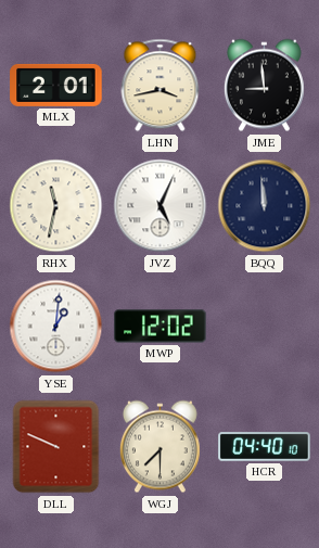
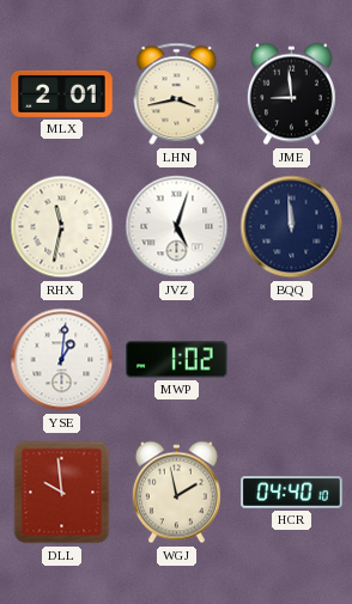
JVZ: 5:04 -> 5:03 (177, 227)
MWP: 12:02 -> 1:02 (177, 360)
DLL: 9:49 -> 9:59 (62, 493)
WGJ: 7:30 -> 1:58 (176, 493)
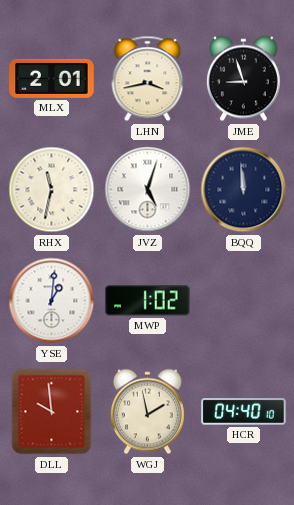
JME: 8:59 -> 8:57 (243, 79)
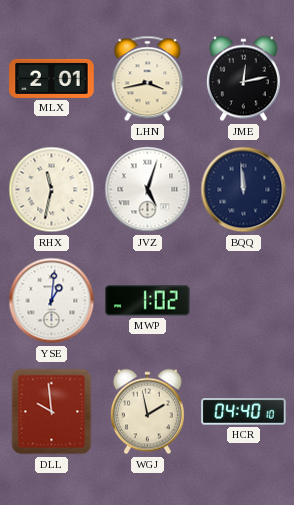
JME: 8:57 -> 12:13 (243, 79)
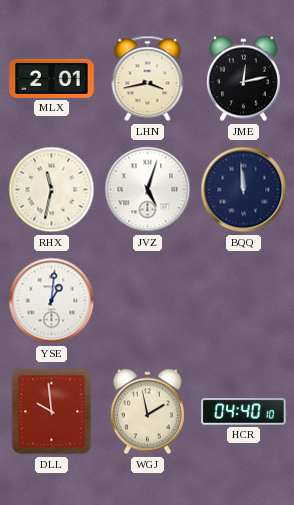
MWP: 1:02 -> none (148, 301)
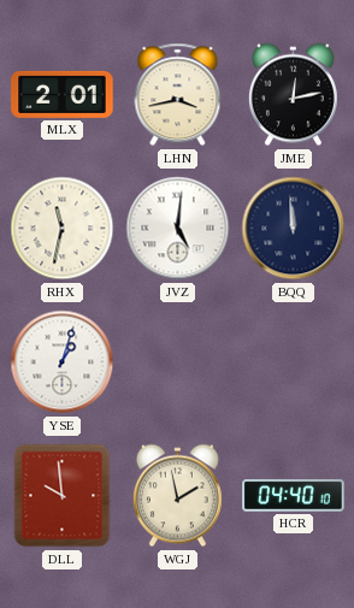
JVZ: 5:03 -> 5:01 (178, 229)
YSE: 1:01 -> 1:03 (63, 362)
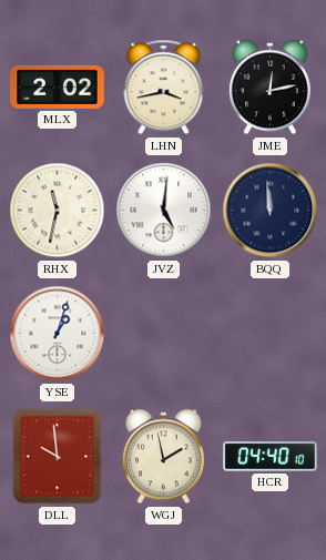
MLX: 2:01 -> 2:02 (58, 86)
